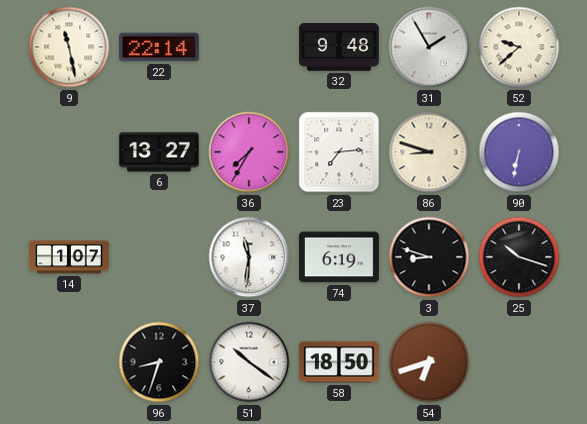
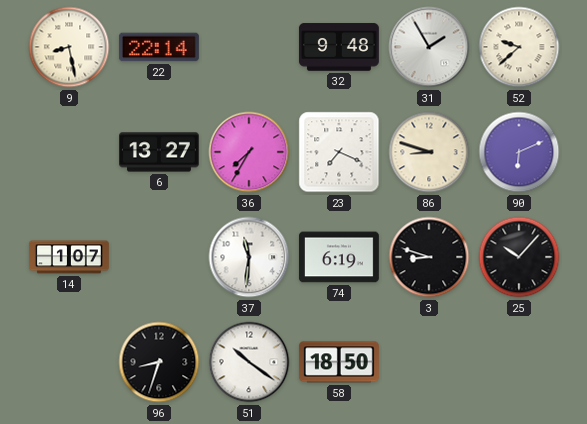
9: 11:28 -> 8:28 (69, 47)
23: 7:14 -> 7:19 (339, 152)
90: 6:32 -> 6:11 (519, 152)
25: 10:18 -> 10:07 (519, 257)
54: 6:42 -> none (429, 362)
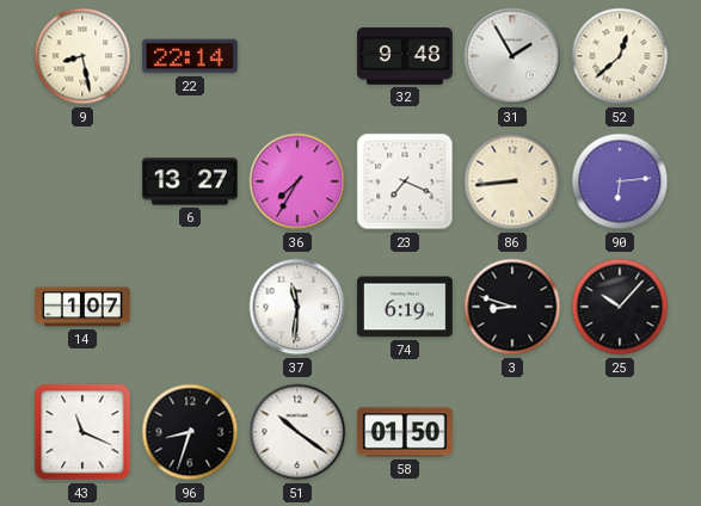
52: 9:38 -> 12:38 (620, 56)
86: 8:48 -> 8:44 (512, 181)
90: 6:11 -> 6:14 (620, 181)
43: none -> 11:19 (82, 432)
58: 18:50 -> 01:50 (405, 432)
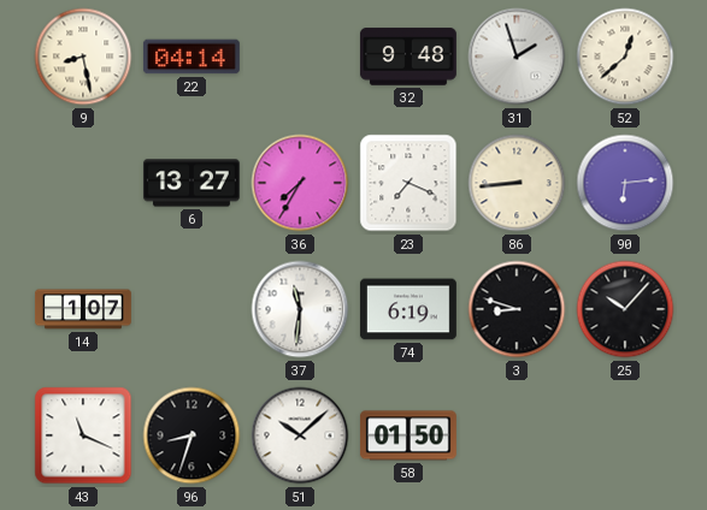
22: 22:14 -> 04:14 (192, 57)
31: 1:55 -> 1:57 (517, 57)
51: 10:21 -> 10:08 (300, 435)
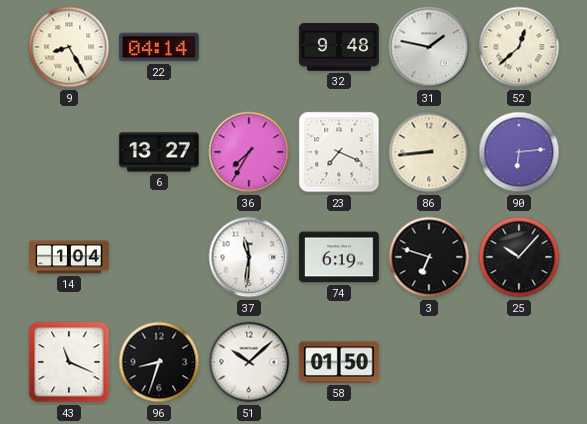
9: 8:28 -> 8:25 (69, 47)
31: 1:57 -> 1:47 (429, 47)
14: 1:07 -> 1:04 (70, 257)
3: 8:48 -> 6:48 (429, 257)
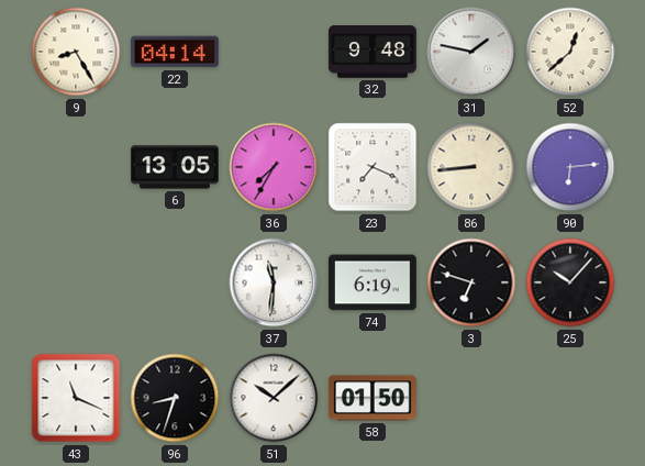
6: 13:27 -> 13:05 (176, 167)
14: 1:04 -> none (70, 257)
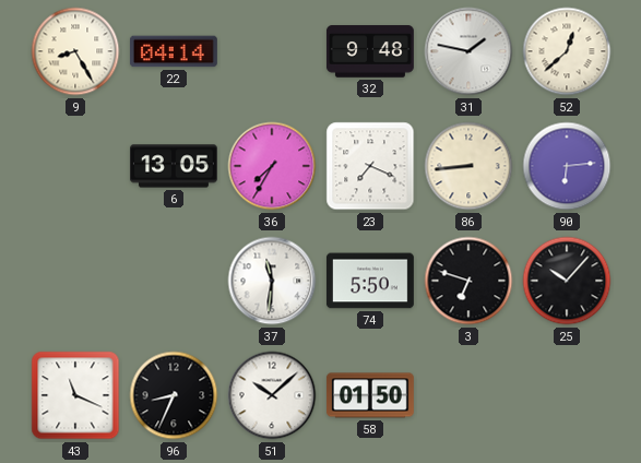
74: 6:19 -> 5:50 (370, 281)
96: 8:33 -> 8:34 (174, 395)
